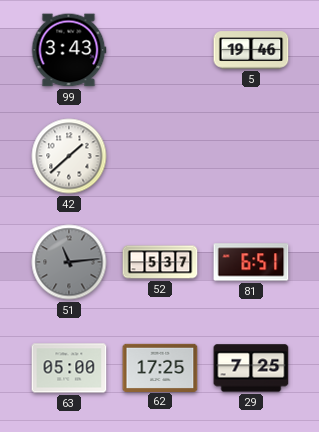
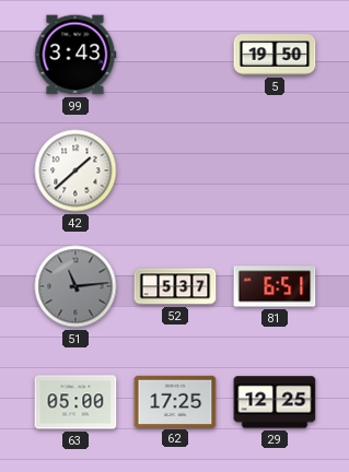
5: 19:46 -> 19:50 (275, 55)
29: 7:25 -> 12:25 (275, 402)
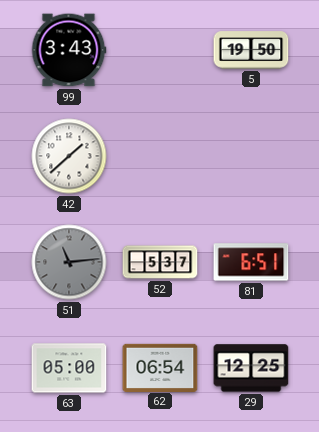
62: 17:25 -> 06:54 (160, 367)
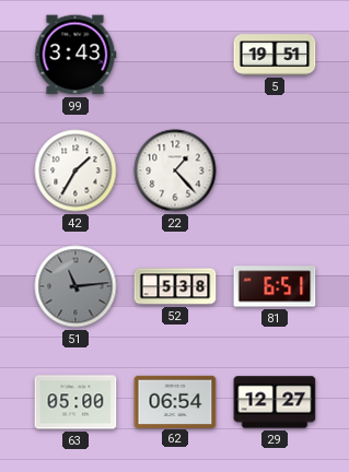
5: 19:50 -> 19:51 (275, 55)
42: 1:38 -> 1:35 (75, 170)
22: none -> 1:23 (175, 170)
52: 5:37 -> 5:38 (175, 286)
29: 12:25 -> 12:27 (275, 402)
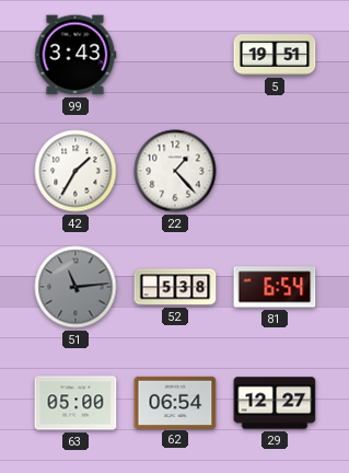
81: 6:51 -> 6:54 (275, 287)
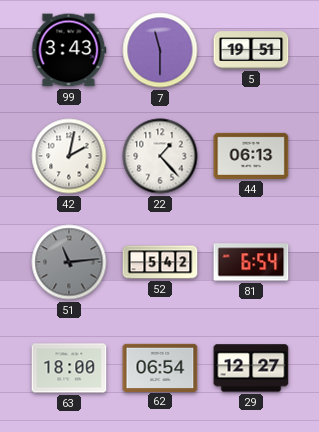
7: none -> 11:30 (160, 50)
42: 1:35 -> 2:02 (69, 156)
44: none -> 06:13 (251, 156)
52: 5:38 -> 5:42 (160, 262)
63: 05:00 -> 18:00 (69, 368)
